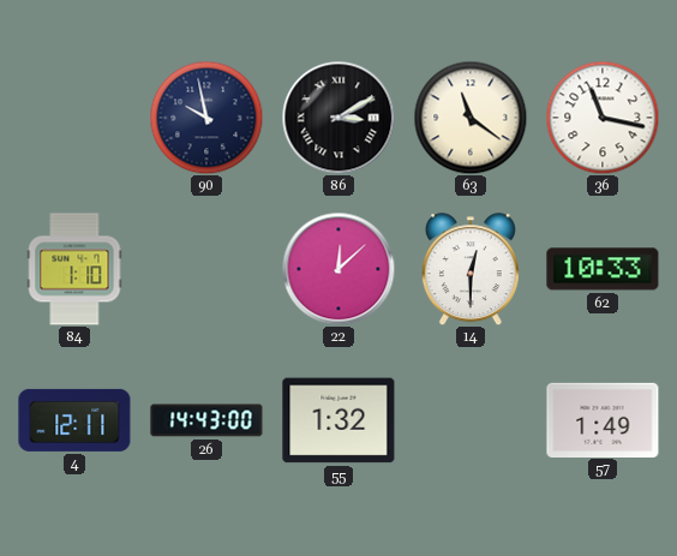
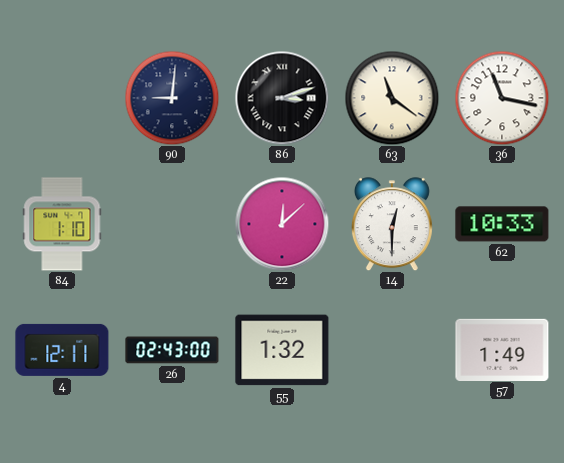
90: 9:58 -> 9:01 (172, 98)
86: 3:10 -> 3:12 (282, 98)
26: 14:43 -> 02:43 (172, 350)
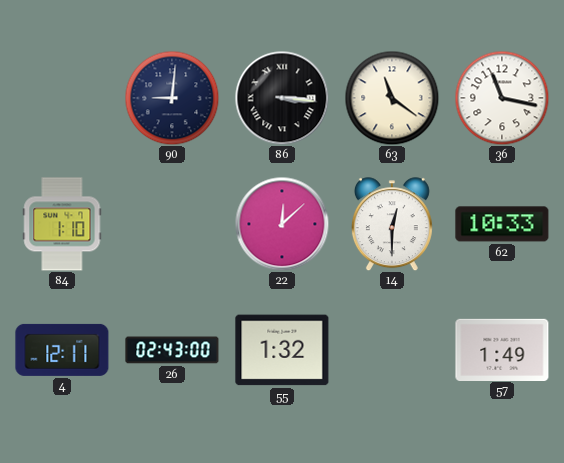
86: 3:12 -> 3:16 (282, 98)
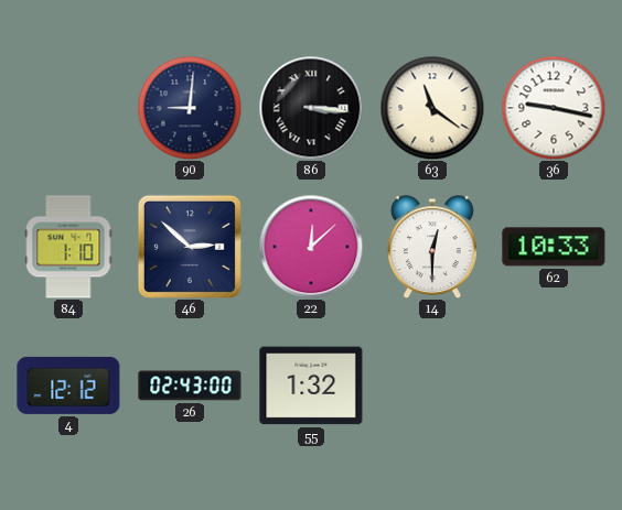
36: 11:17 -> 9:17 (554, 108)
46: none -> 2:52 (190, 247)
4: 12:11 -> 12:12 (68, 386)
57: 1:49 -> none (502, 349)
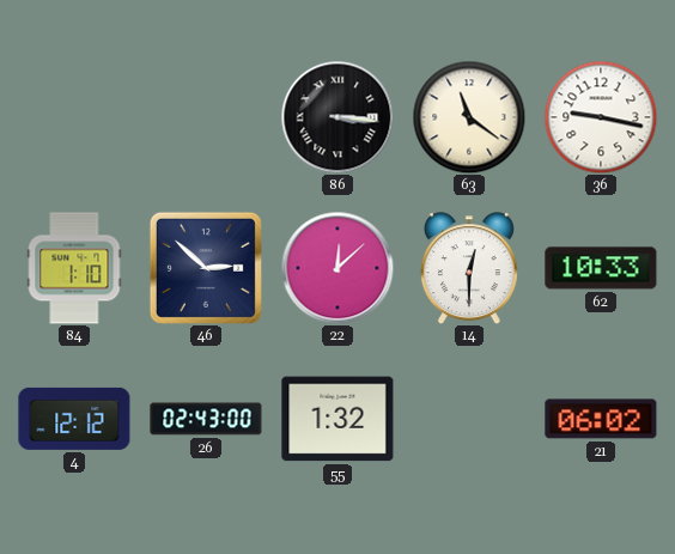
90: 9:01 -> none (190, 108)
21: none -> 06:02 (601, 419)
